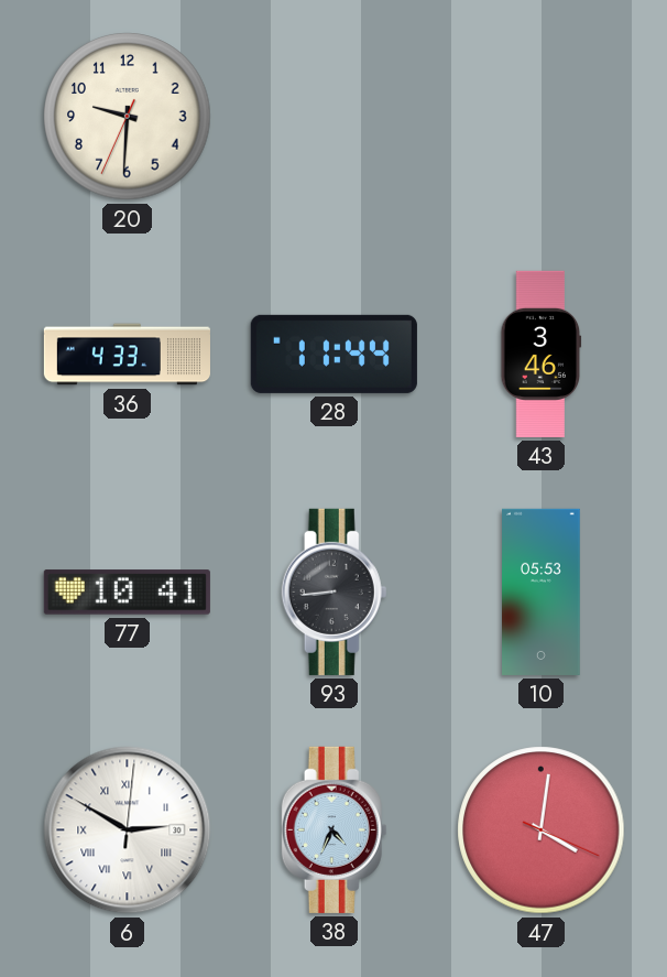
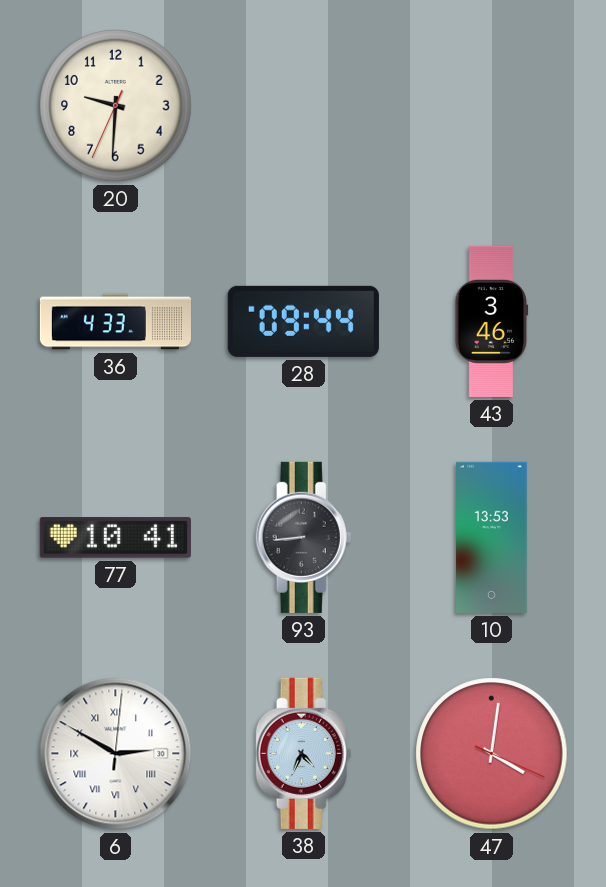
28: 11:44 -> 09:44 (303, 321)
10: 05:53 -> 13:53 (492, 537)
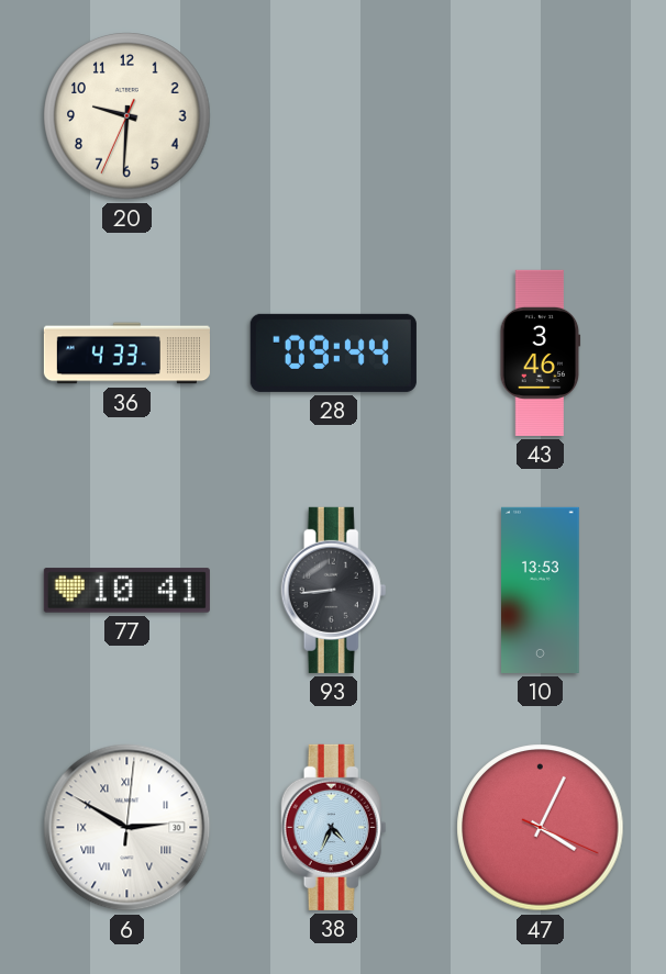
47: 4:01 -> 4:04 (541, 828)
